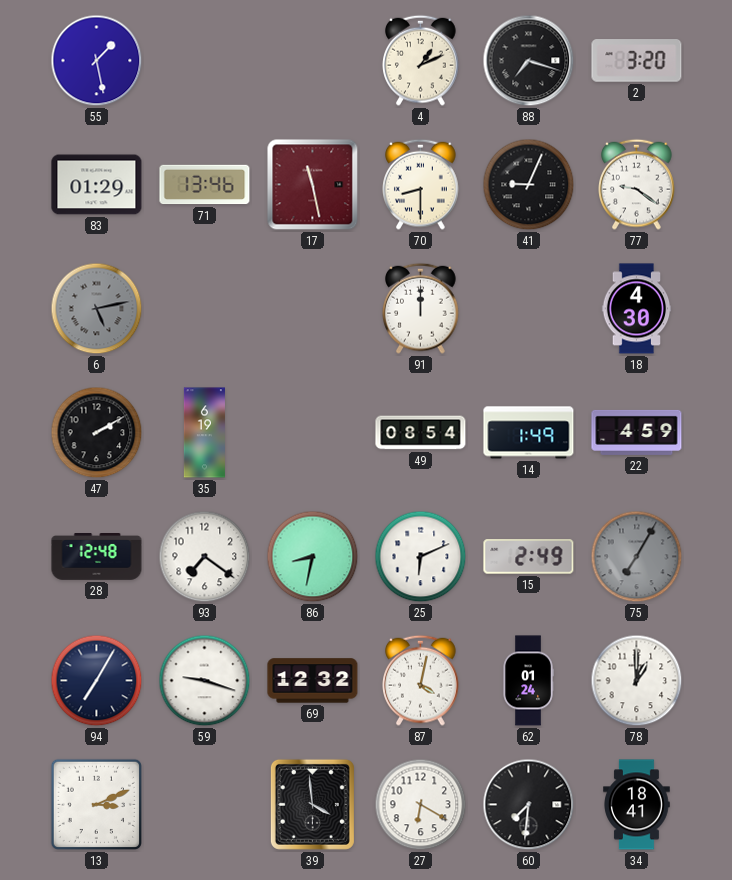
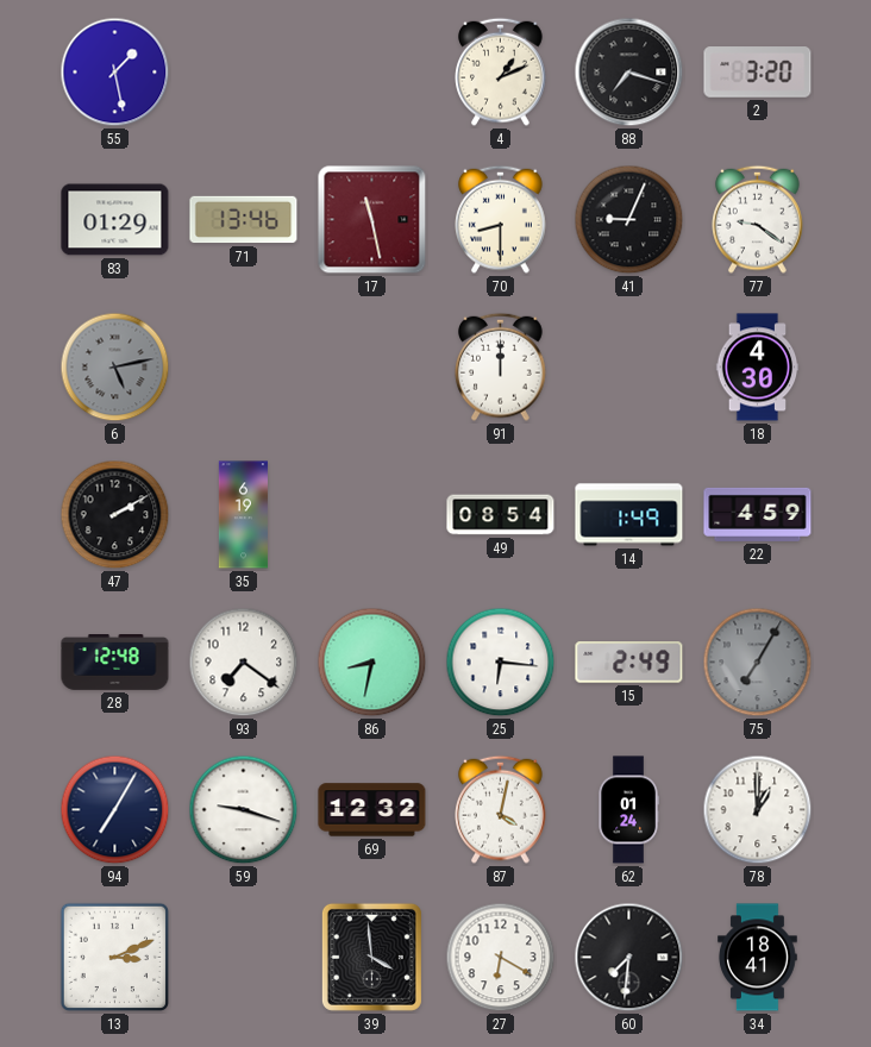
25: 6:11 -> 6:16 (501, 663)
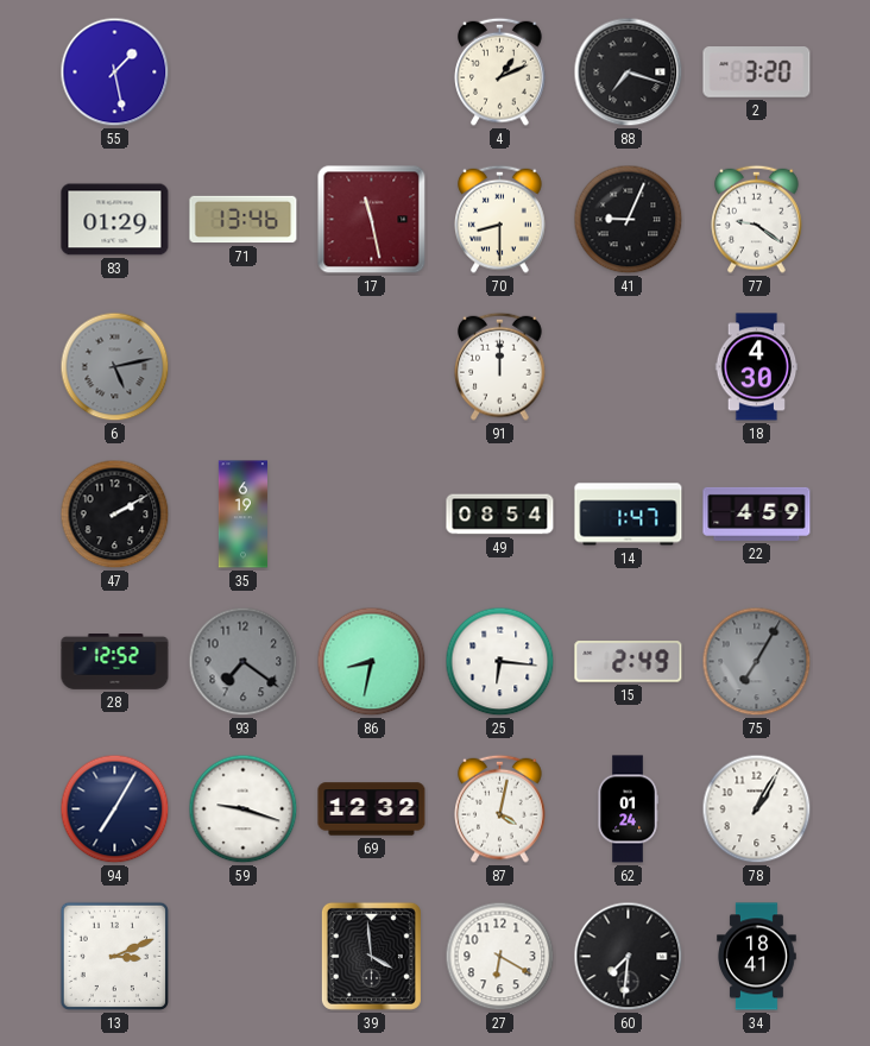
14: 1:49 -> 1:47 (629, 515)
28: 12:48 -> 12:52 (115, 662)
93 dial: white -> grey (244, 662)
78: 1:00 -> 1:05 (757, 809)
